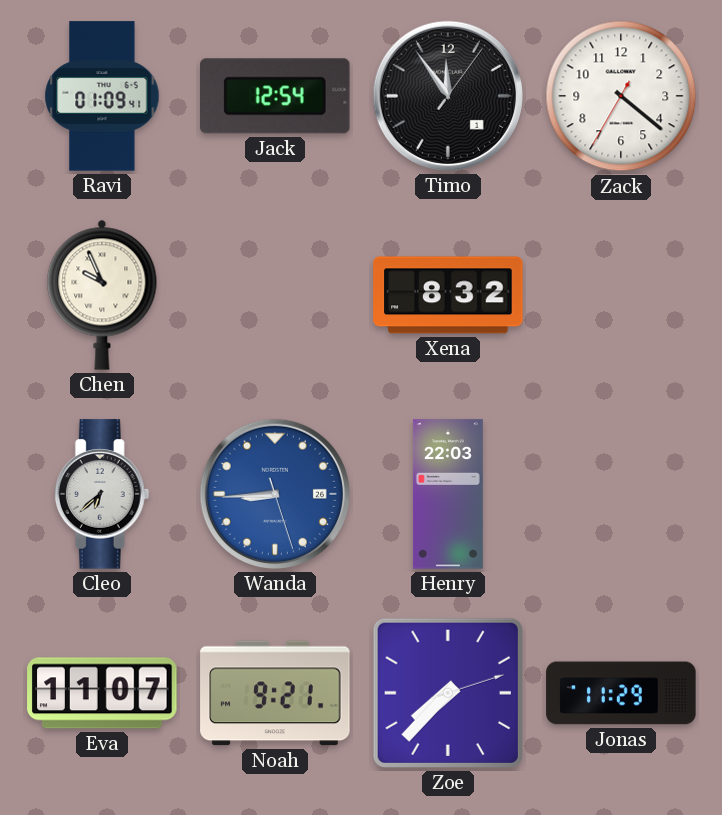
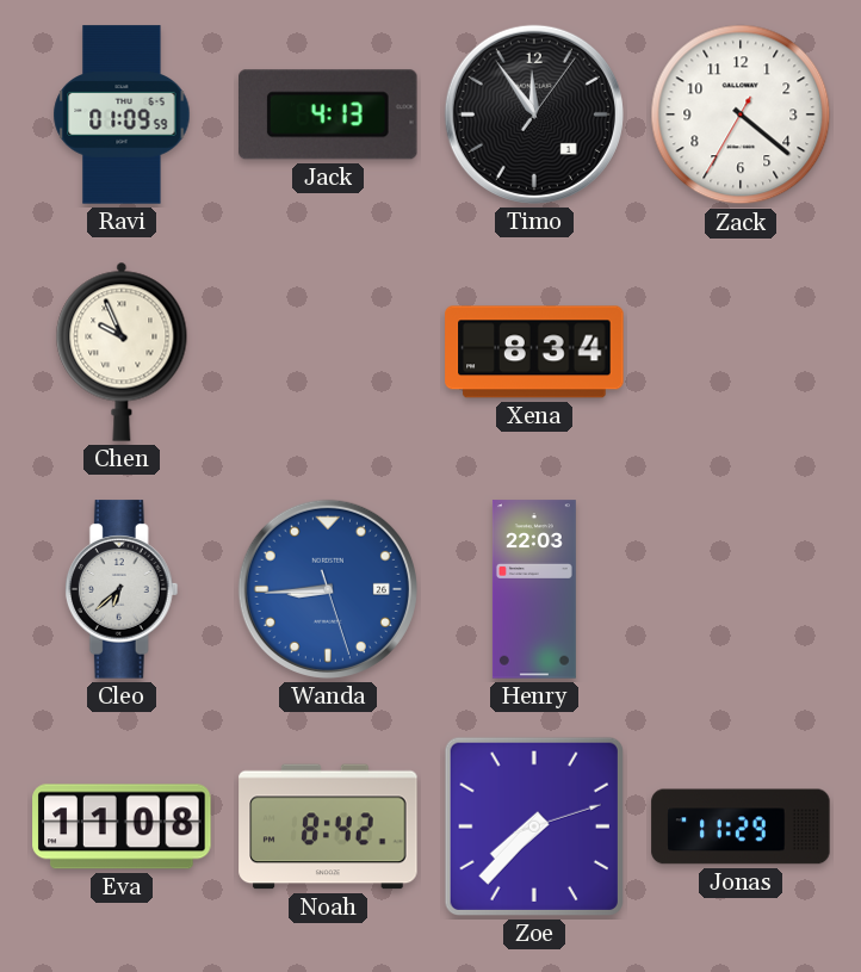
Ravi: 01:09:41 -> 01:09:59 (122, 114)
Jack: 12:54 -> 4:13 (329, 114)
Xena: 8:32 -> 8:34 (534, 352)
Eva: 11:07 -> 11:08 (122, 826)
Noah: 9:21 -> 8:42 (328, 826)
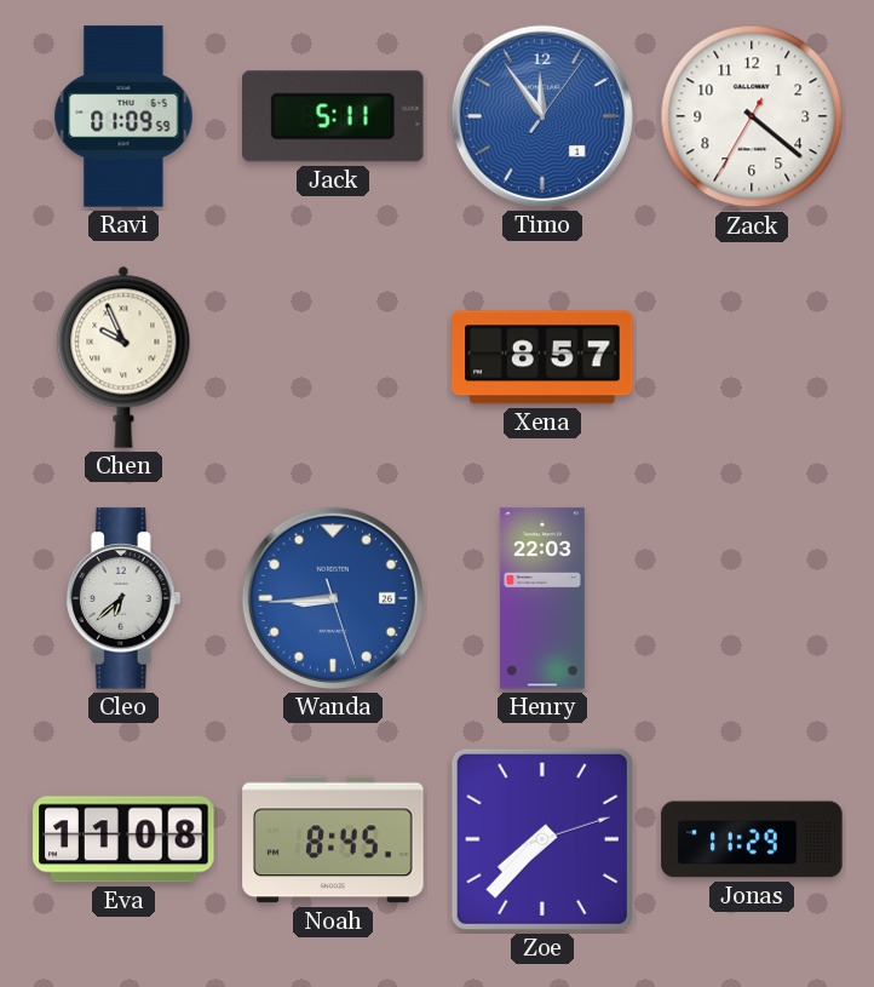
Jack: 4:13 -> 5:11 (334, 116)
Timo dial: black -> blue (542, 116)
Xena: 8:34 -> 8:57 (542, 357)
Noah: 8:42 -> 8:45 (333, 839)
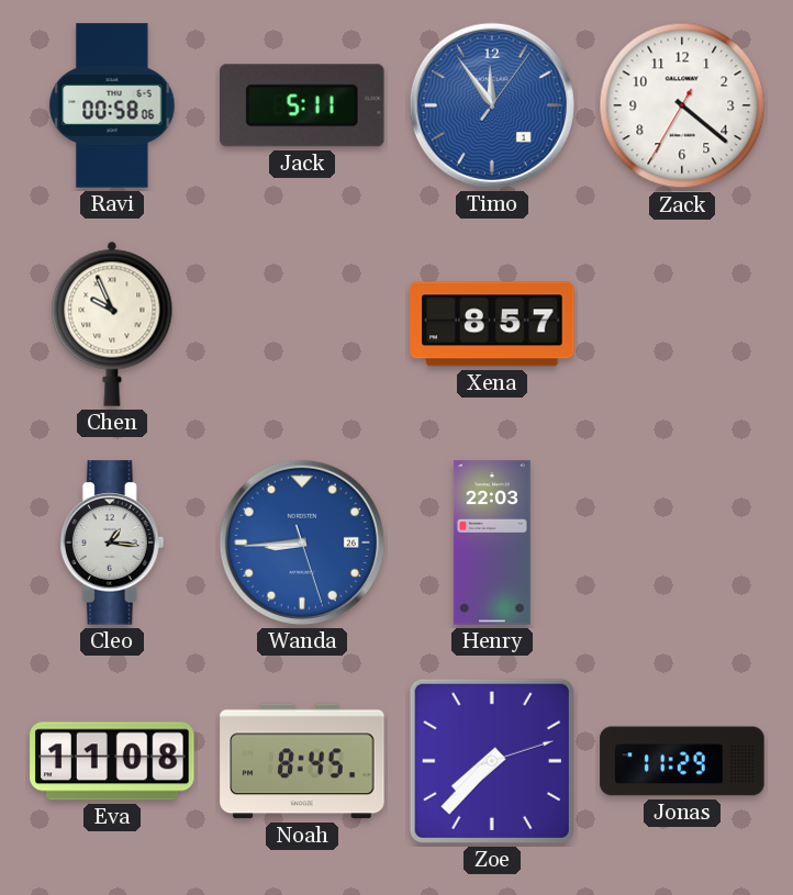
Ravi: 01:09 -> 00:58 (112, 105)
Cleo: 6:38 -> 1:16 (112, 542)
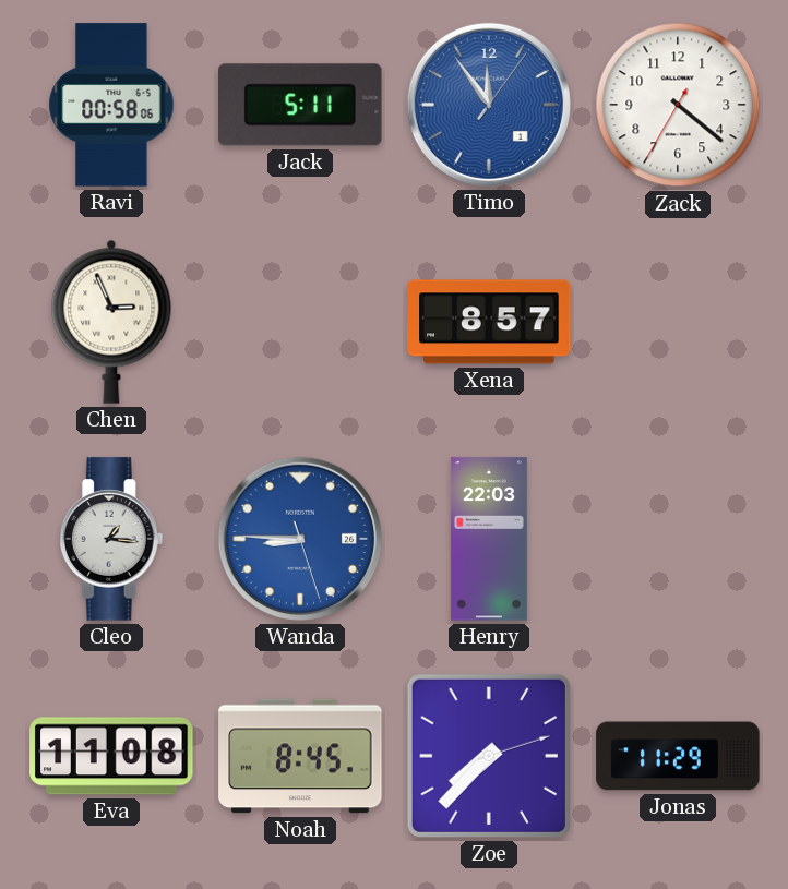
Chen: 9:56 -> 2:56 (111, 322)
Wanda: 8:44 -> 8:45 (300, 539)
